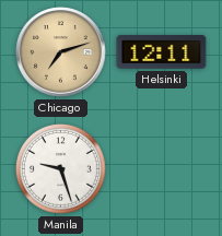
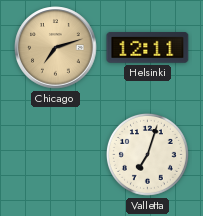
Manila: 9:27 -> none (61, 169)
Valletta: none -> 7:03 (148, 155)
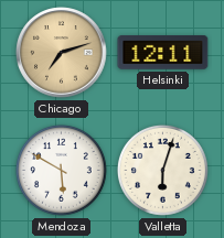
Mendoza: none -> 5:50 (62, 171)
Valletta: 7:03 -> 6:03 (163, 171)
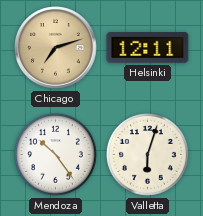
Mendoza: 5:50 -> 10:24 (56, 155)
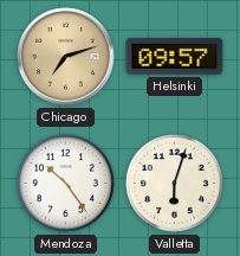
Helsinki: 12:11 -> 09:57 (175, 57)
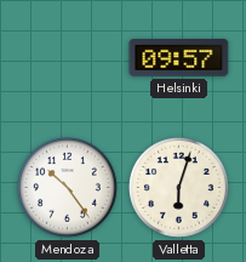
Chicago: 7:12 -> none (66, 57)
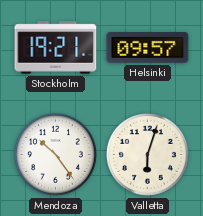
Stockholm: none -> 19:21 (56, 48)
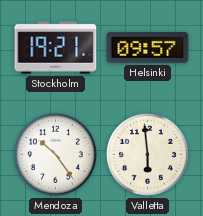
Valletta: 6:03 -> 5:59 (148, 155)
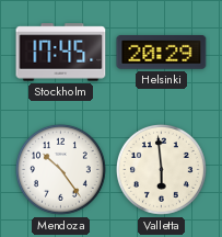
Stockholm: 19:21 -> 17:45 (61, 53)
Helsinki: 09:57 -> 20:29 (162, 53)
